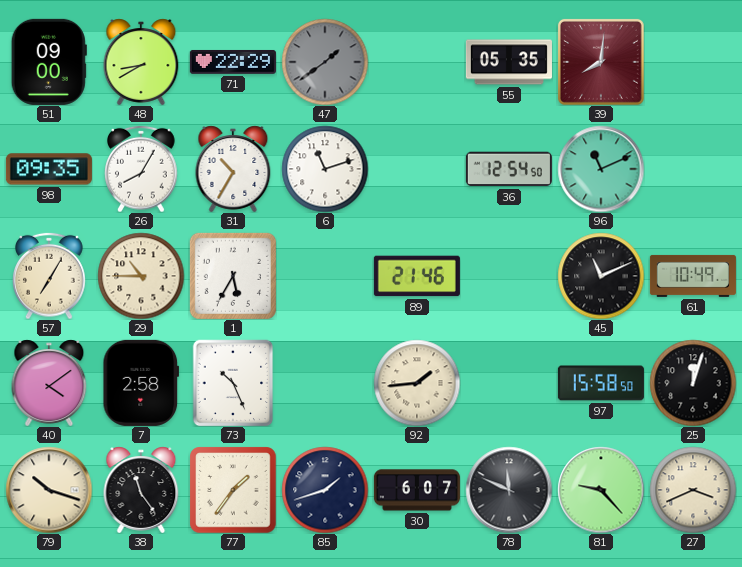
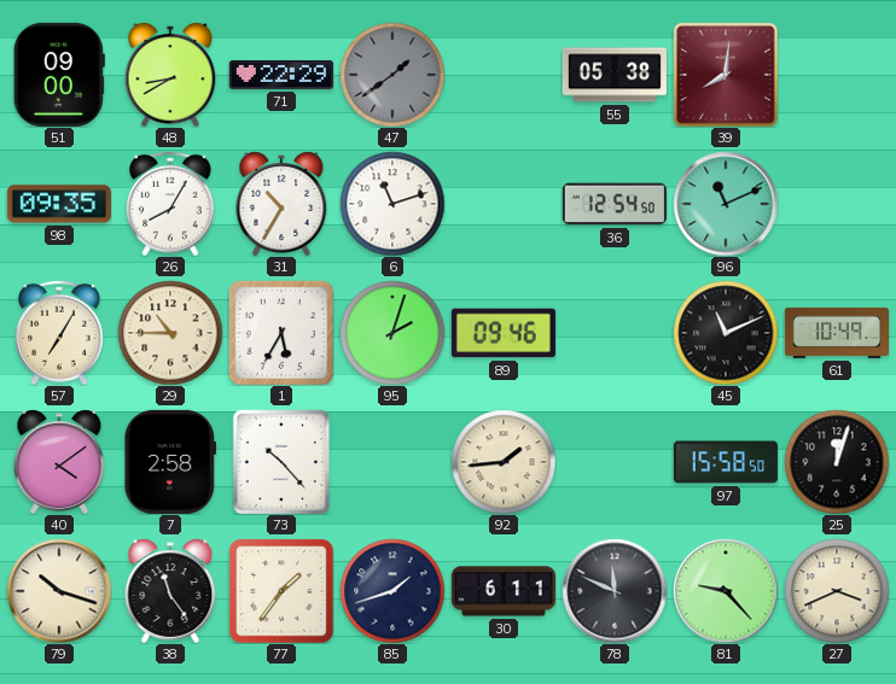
55: 05:35 -> 05:38 (615, 75)
95: none -> 2:03 (392, 333)
89: 21:46 -> 09:46 (504, 333)
73: 10:26 -> 10:23 (281, 462)
30: 6:07 -> 6:11 (504, 591)
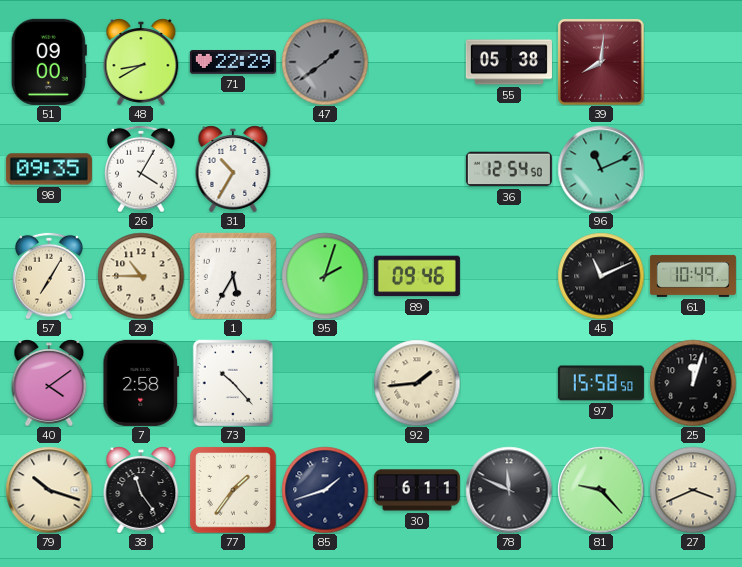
26: 8:05 -> 4:05 (141, 169)
6: 11:12 -> none (392, 204)
